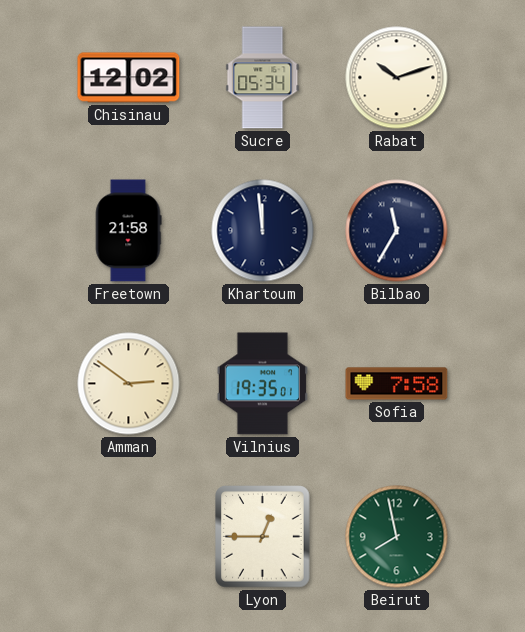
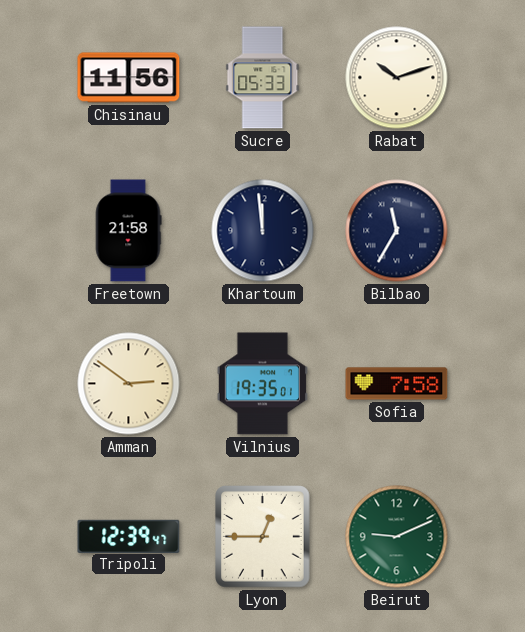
Chisinau: 12:02 -> 11:56 (129, 78)
Sucre: 05:34 -> 05:33 (263, 78)
Tripoli: none -> 12:39 (129, 536)
Beirut: 7:58 -> 9:11 (397, 537)
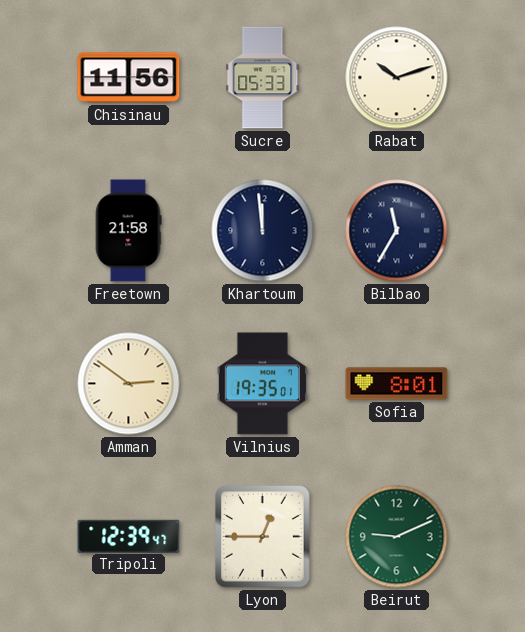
Sofia: 7:58 -> 8:01 (397, 384)
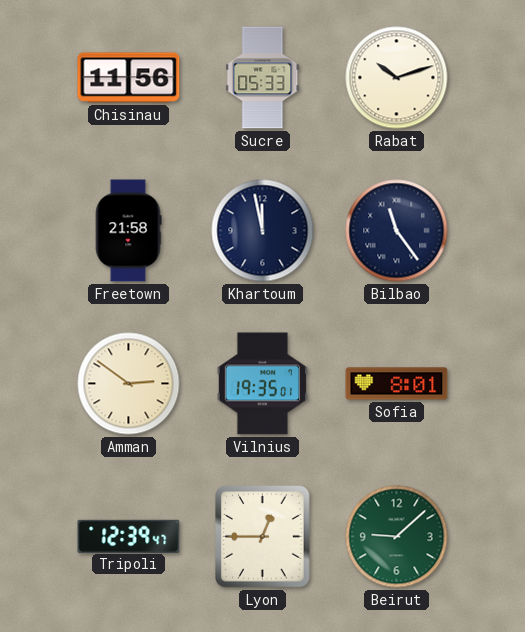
Khartoum: 11:59 -> 11:58 (263, 231)
Bilbao: 11:35 -> 11:24 (397, 231)
Beirut: 9:11 -> 9:08 (397, 537)
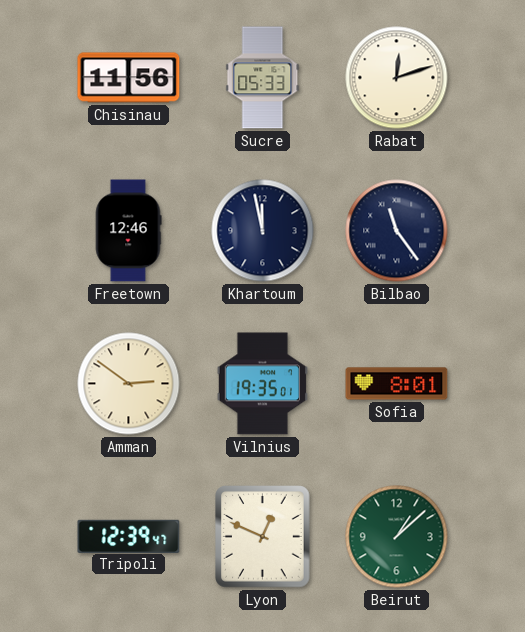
Rabat: 10:12 -> 12:12 (397, 78)
Freetown: 21:58 -> 12:46 (128, 231)
Lyon: 12:45 -> 12:49 (263, 537)
Beirut: 9:08 -> 1:08 (397, 537)
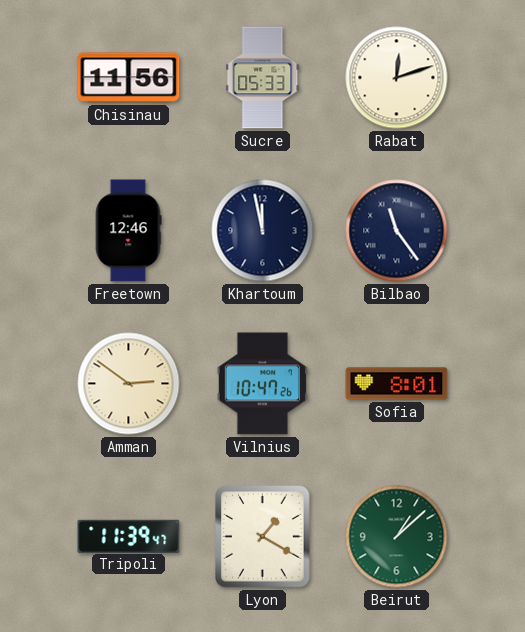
Vilnius: 19:35 -> 10:47 (262, 384)
Tripoli: 12:39 -> 11:39 (129, 536)
Lyon: 12:49 -> 1:20 (263, 537)
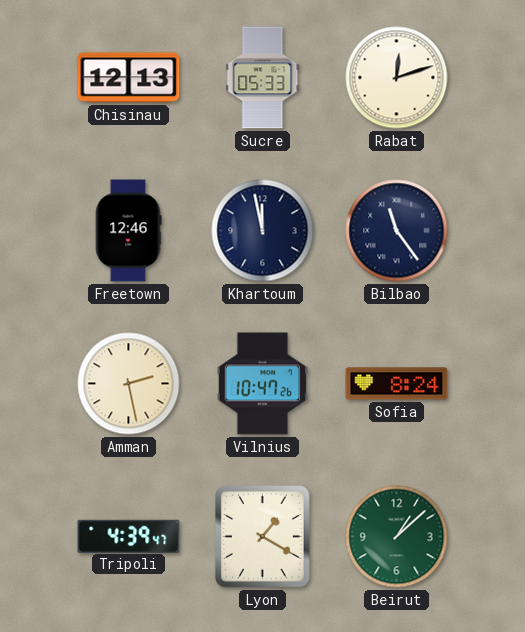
Chisinau: 11:56 -> 12:13 (129, 78)
Amman: 2:51 -> 2:28 (129, 384)
Sofia: 8:01 -> 8:24 (397, 384)
Tripoli: 11:39 -> 4:39 (129, 536)
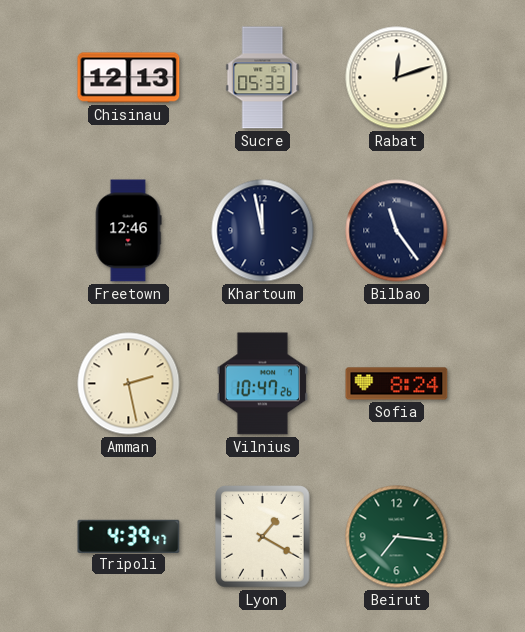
Beirut: 1:08 -> 7:16 (397, 537)
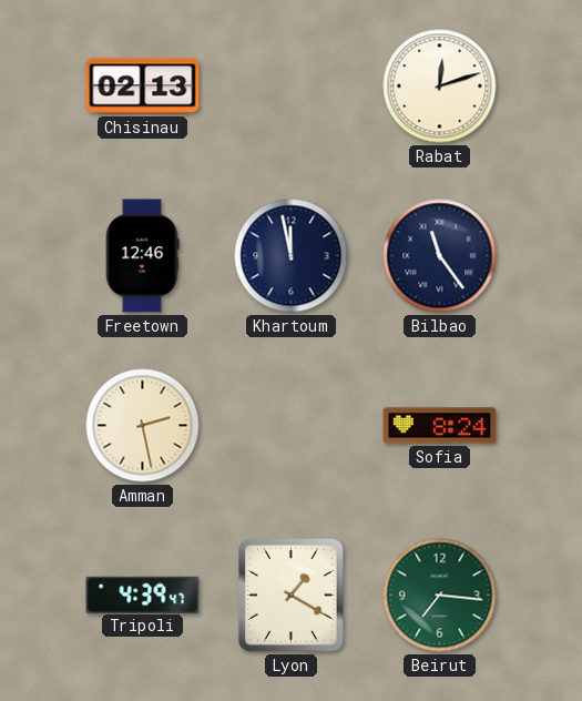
Chisinau: 12:13 -> 02:13 (143, 87)
Sucre: 05:33 -> none (263, 78)
Vilnius: 10:47 -> none (262, 384)
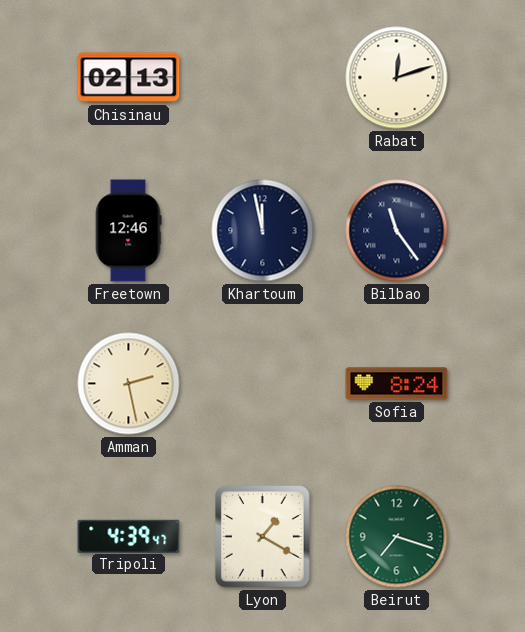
Beirut: 7:16 -> 7:18 (397, 537)
